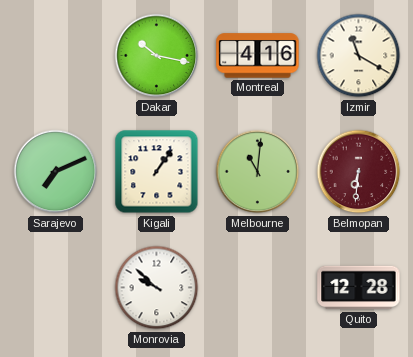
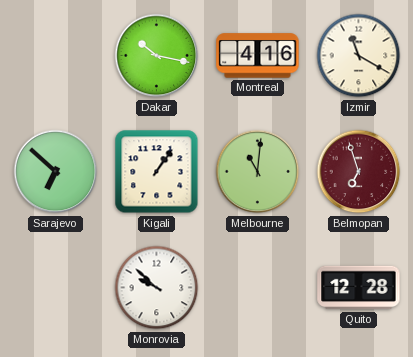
Sarajevo: 7:11 -> 6:52 (56, 172)
Belmopan: 6:31 -> 6:57 (359, 172)
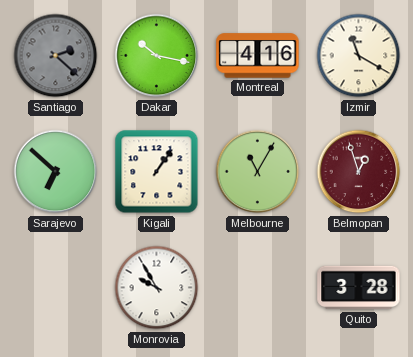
Santiago: none -> 2:22 (56, 56)
Melbourne: 11:01 -> 11:05 (258, 172)
Belmopan: 6:57 -> 12:57 (359, 172)
Monrovia: 9:52 -> 9:55 (157, 288)
Quito: 12:28 -> 3:28 (359, 288)
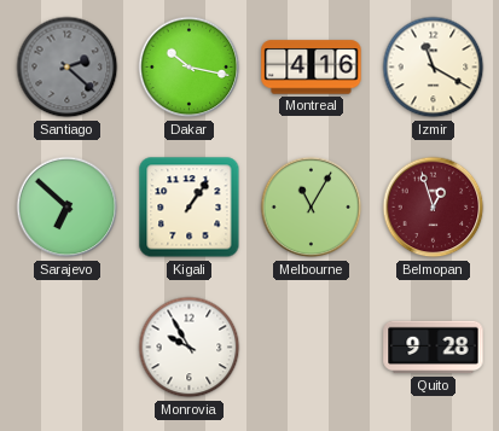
Quito: 3:28 -> 9:28 (434, 348)
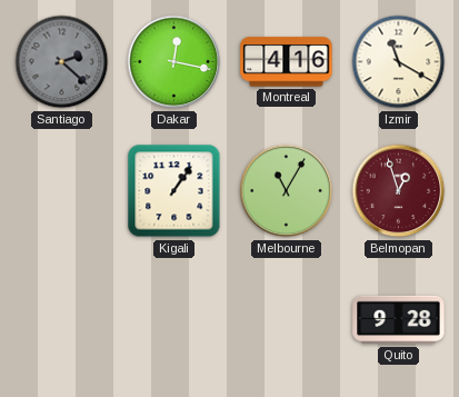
Dakar: 10:17 -> 12:17 (174, 62)
Sarajevo: 6:52 -> none (68, 208)
Monrovia: 9:55 -> none (190, 348)
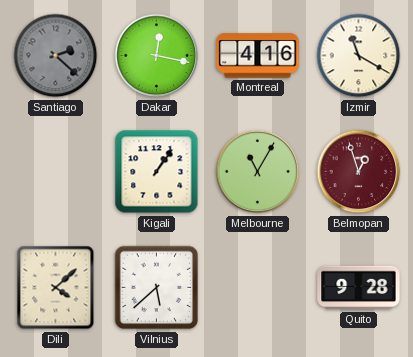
Dili: none -> 4:08 (56, 288)
Vilnius: none -> 5:38 (157, 288)
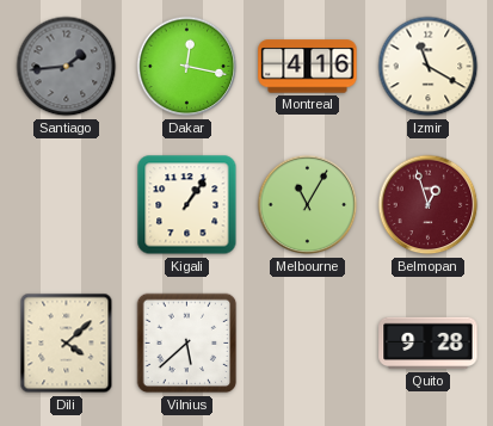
Santiago: 2:22 -> 1:44 (67, 67)
